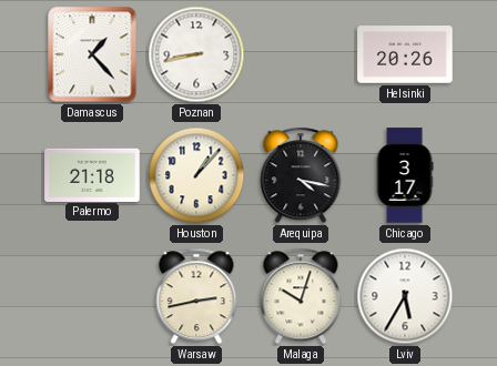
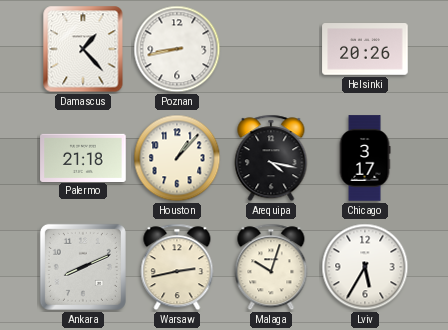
Ankara: none -> 8:11 (83, 267)
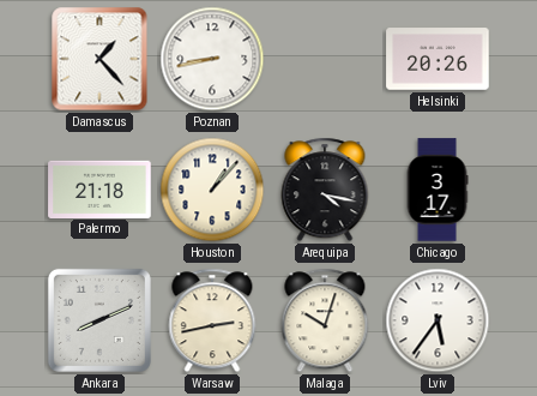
Lviv: 5:35 -> 5:36 (438, 320)
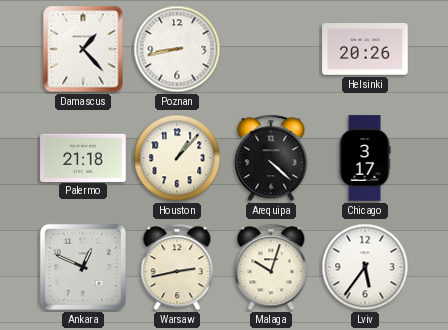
Arequipa: 4:17 -> 4:22 (271, 158)
Ankara: 8:11 -> 12:49 (83, 267)
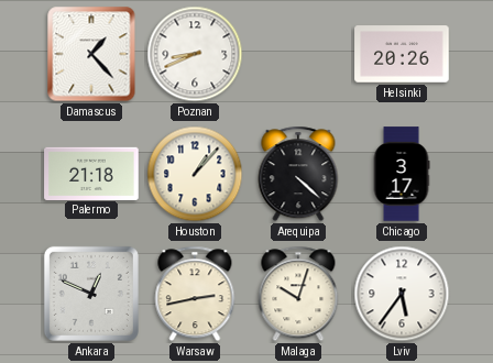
Poznan: 8:43 -> 8:41 (195, 54)
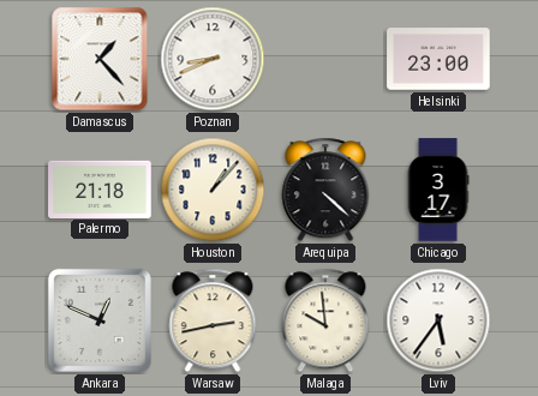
Helsinki: 20:26 -> 23:00 (438, 59)
Malaga: 10:03 -> 9:59 (325, 320)
